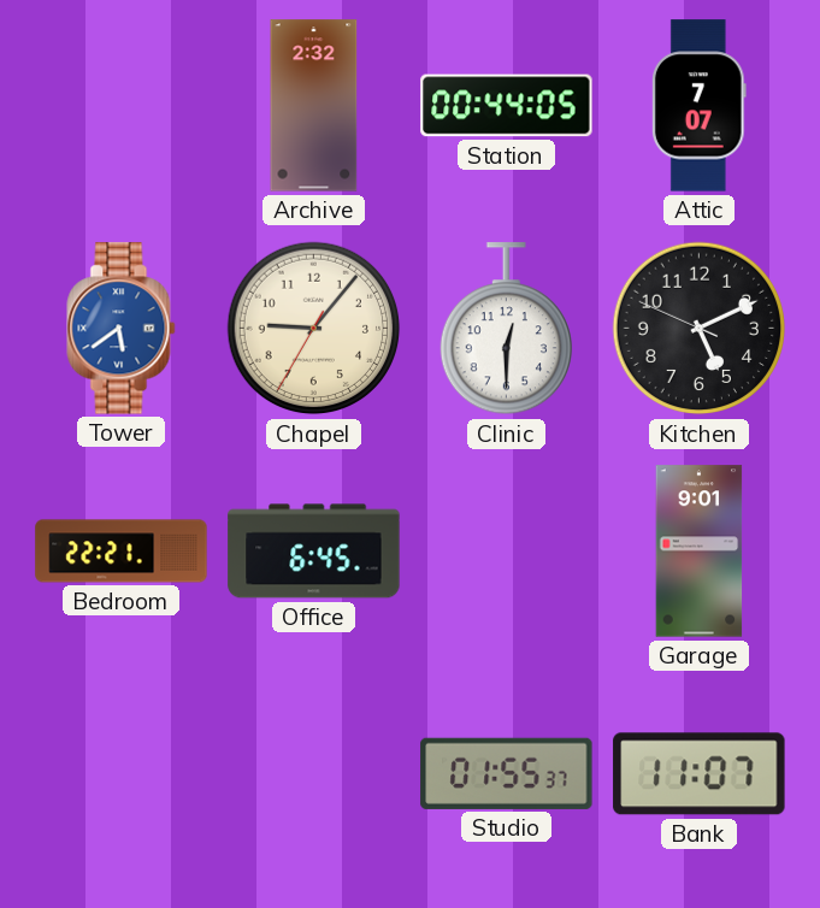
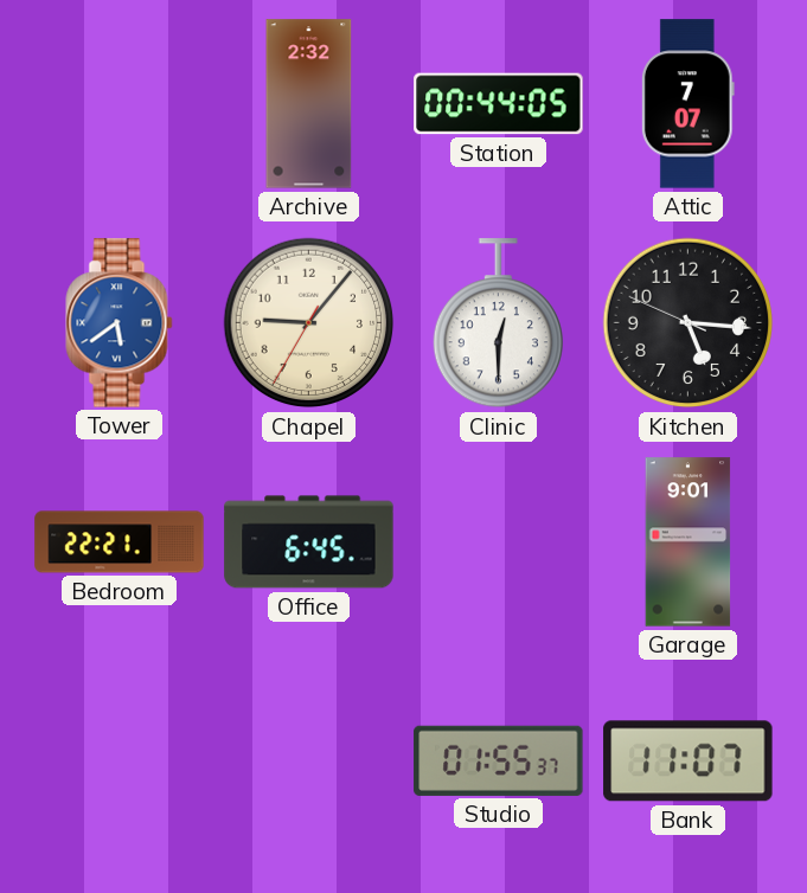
Kitchen: 5:10 -> 5:15 (688, 323)
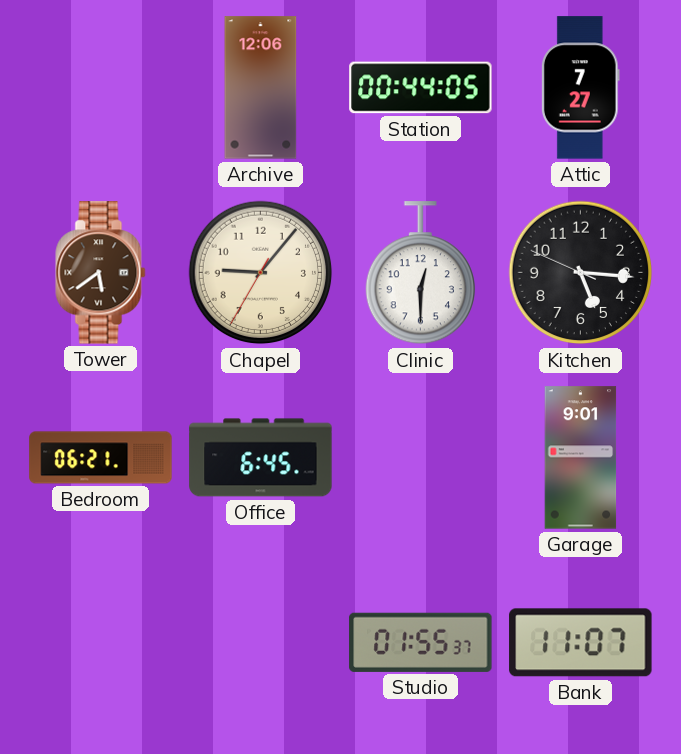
Archive: 2:32 -> 12:06 (261, 88)
Attic: 7:07 -> 7:27 (580, 88)
Tower dial: blue -> brown (101, 273)
Bedroom: 22:21 -> 06:21 (101, 458)
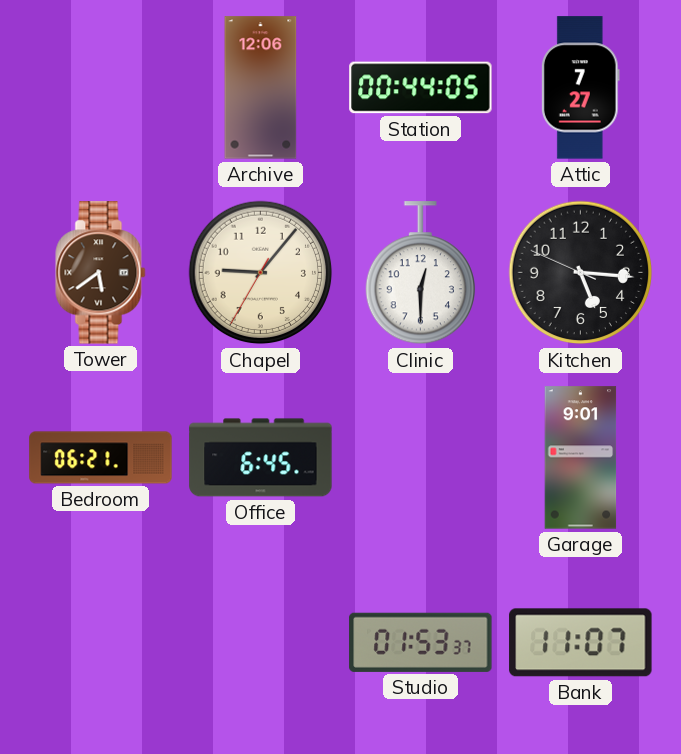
Studio: 01:55 -> 01:53 (421, 642)
